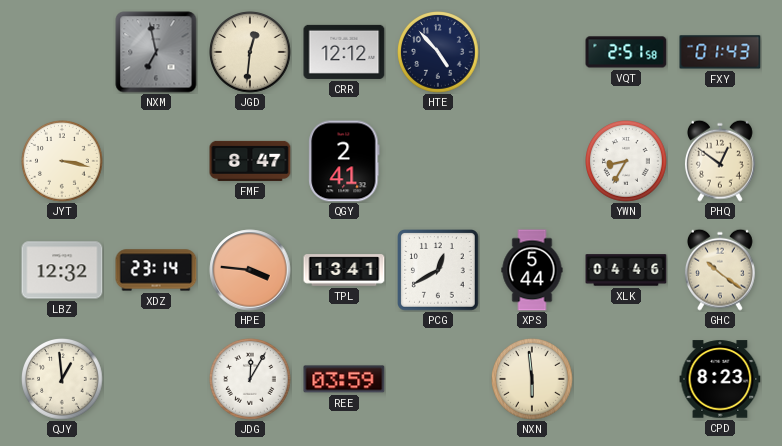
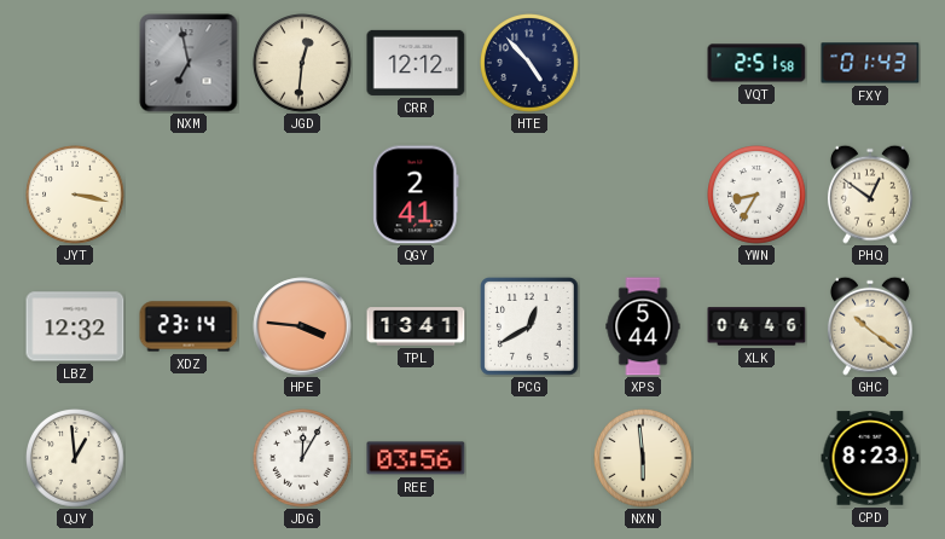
FMF: 8:47 -> none (250, 161)
REE: 03:59 -> 03:56 (416, 458)
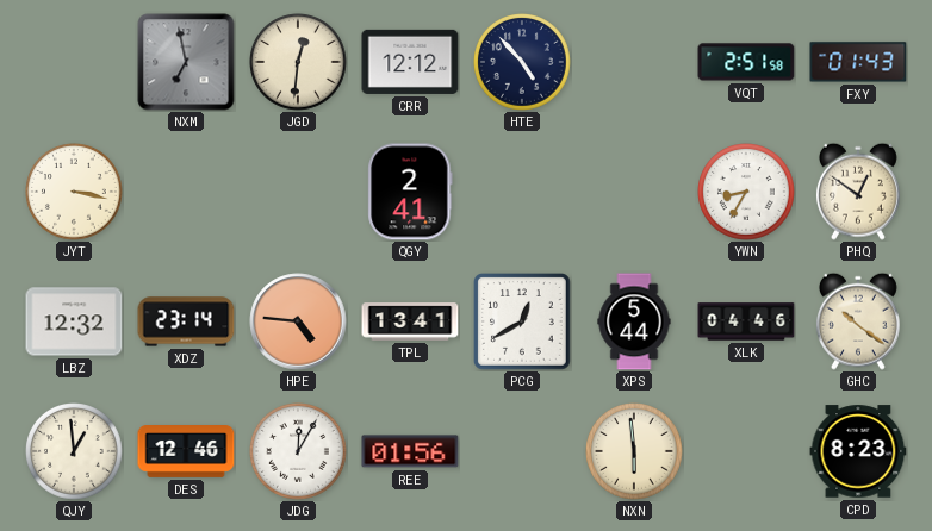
HPE: 3:46 -> 4:46 (298, 321)
DES: none -> 12:46 (186, 452)
REE: 03:56 -> 01:56 (410, 451)
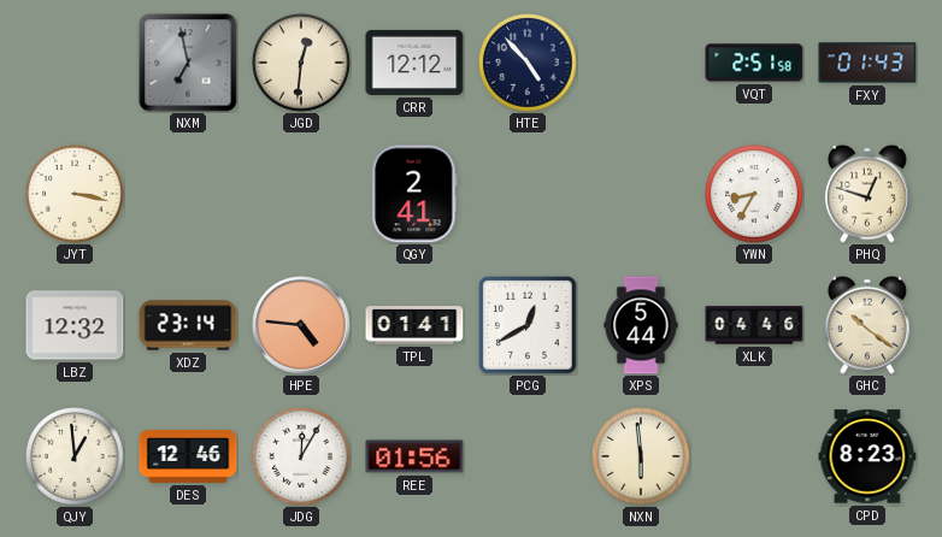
PHQ: 12:51 -> 12:48 (867, 194)
TPL: 13:41 -> 01:41 (414, 325)
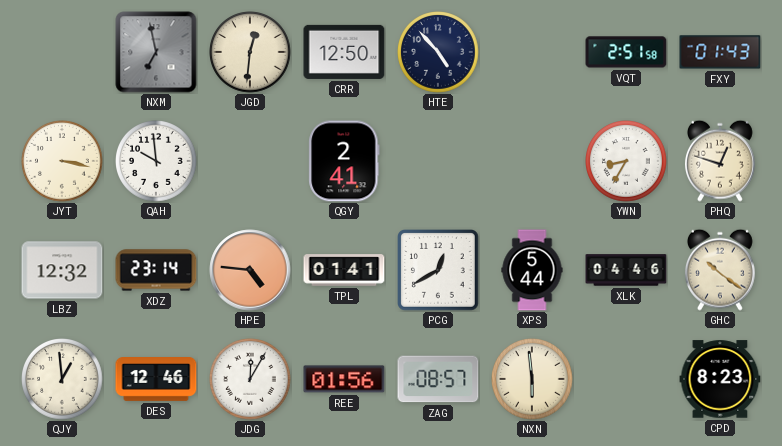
CRR: 12:12 -> 12:50 (344, 52)
QAH: none -> 9:59 (157, 162)
ZAG: none -> 08:57 (438, 379)
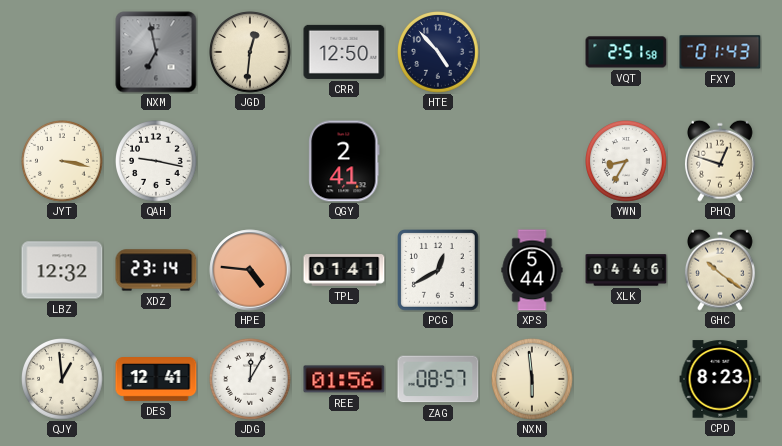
QAH: 9:59 -> 9:17 (157, 162)
DES: 12:46 -> 12:41 (156, 380)
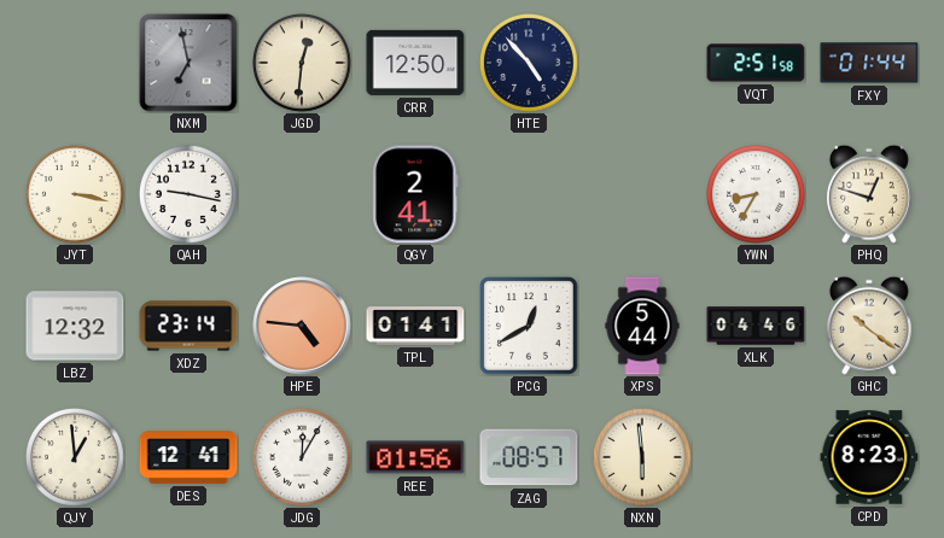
FXY: 01:43 -> 01:44 (869, 63)
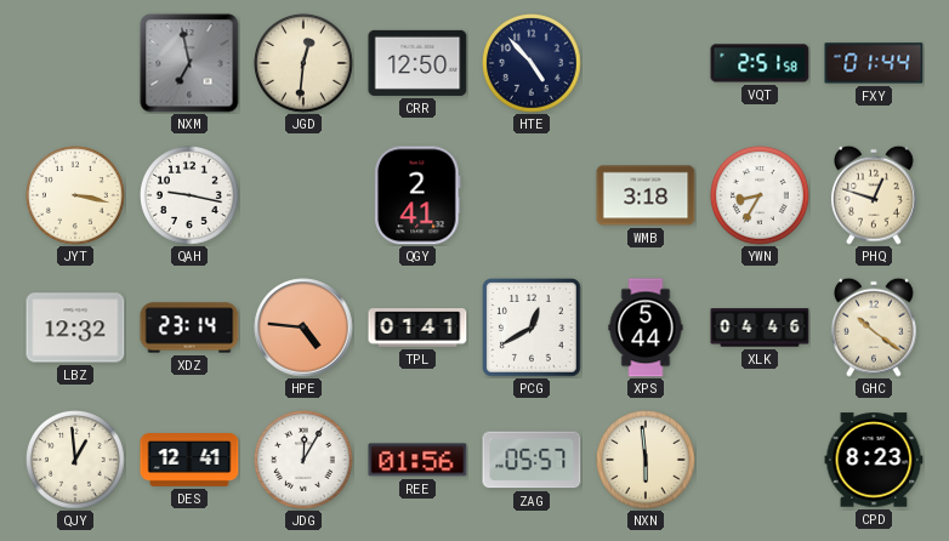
WMB: none -> 3:18 (646, 195)
ZAG: 08:57 -> 05:57 (532, 460)
